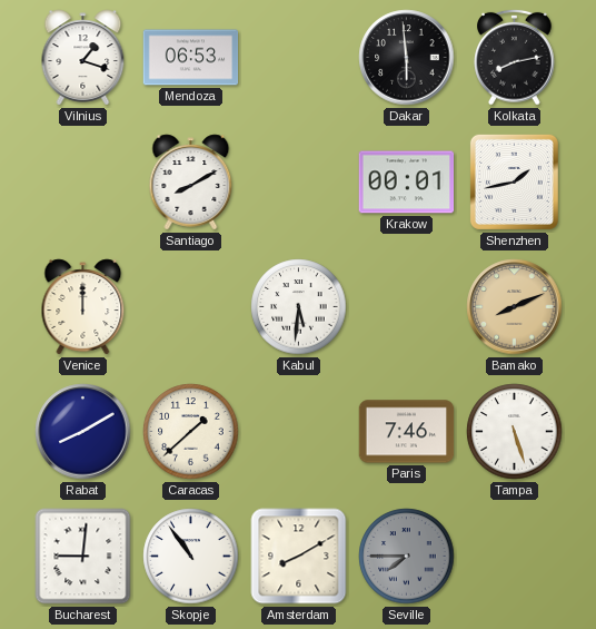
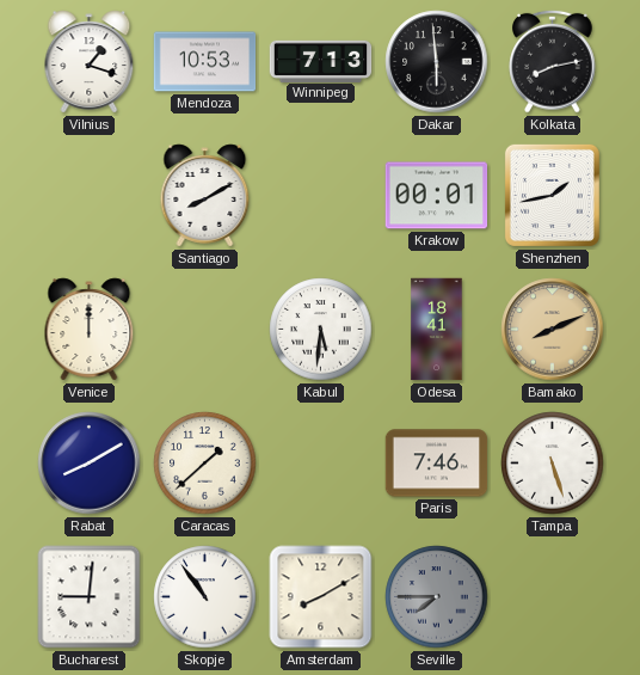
Mendoza: 06:53 -> 10:53 (205, 62)
Winnipeg: none -> 7:13 (321, 61)
Odesa: none -> 18:41 (437, 330)
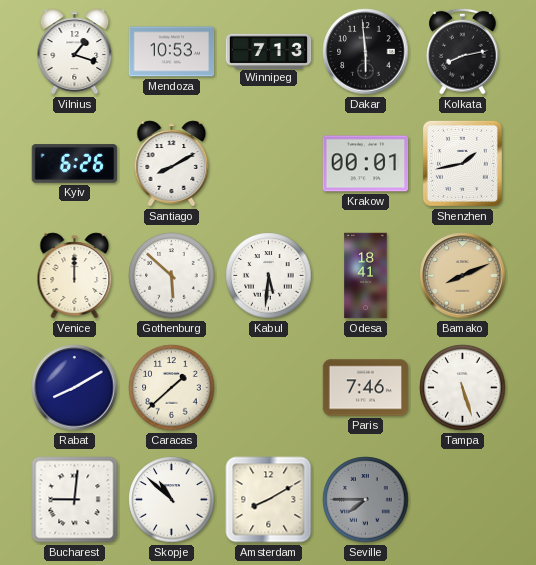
Kyiv: none -> 6:26 (75, 164)
Gothenburg: none -> 5:52 (172, 276)
Skopje: 10:54 -> 10:52 (172, 500)
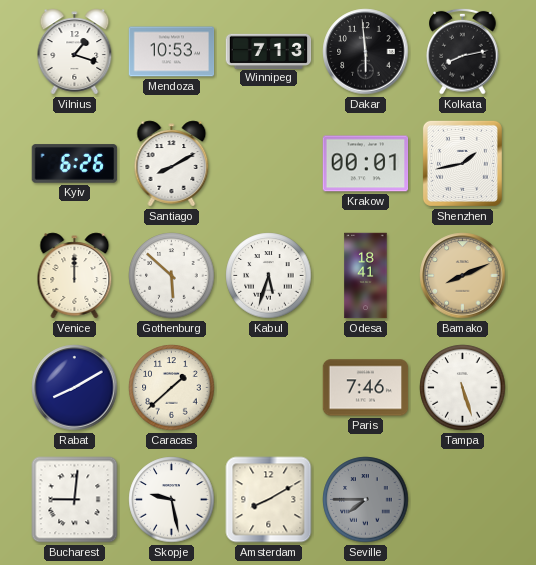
Kabul: 5:31 -> 5:33 (269, 276)
Skopje: 10:52 -> 9:28 (172, 500)
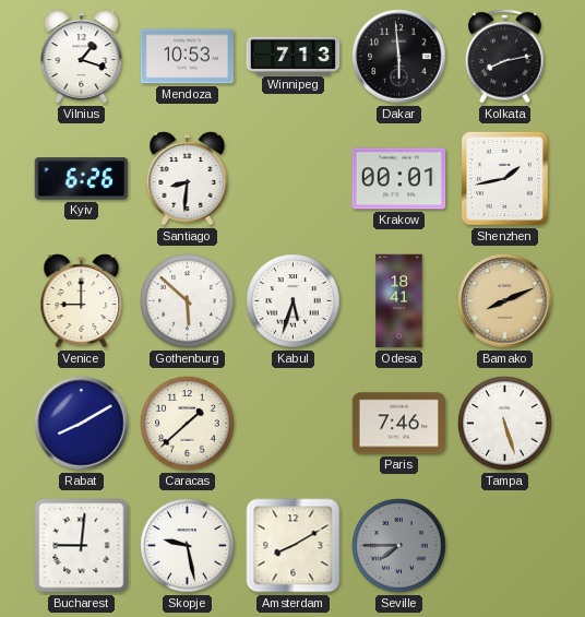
Santiago: 8:10 -> 8:31 (188, 179)
Venice: 12:00 -> 9:00 (82, 301)
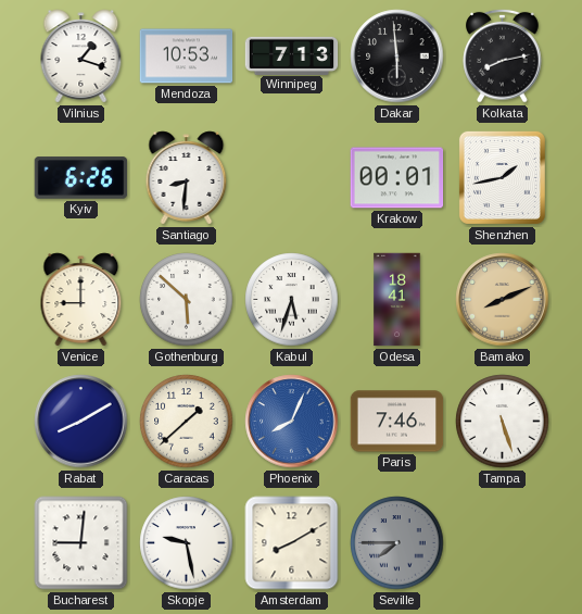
Phoenix: none -> 8:04 (292, 422)
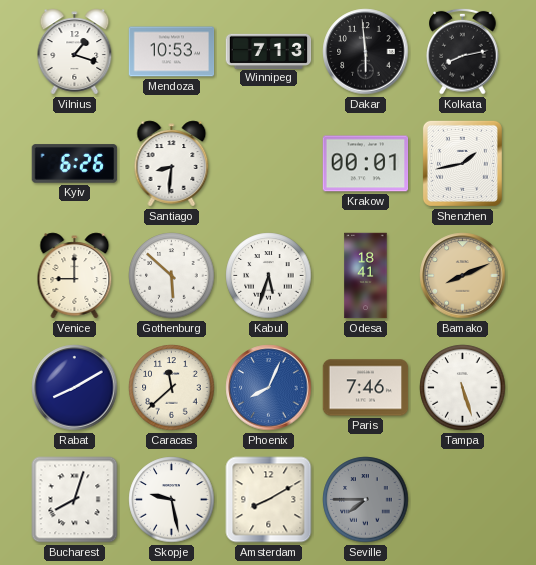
Caracas: 1:38 -> 11:38 (172, 388)
Bucharest: 9:01 -> 8:03 (75, 500)
